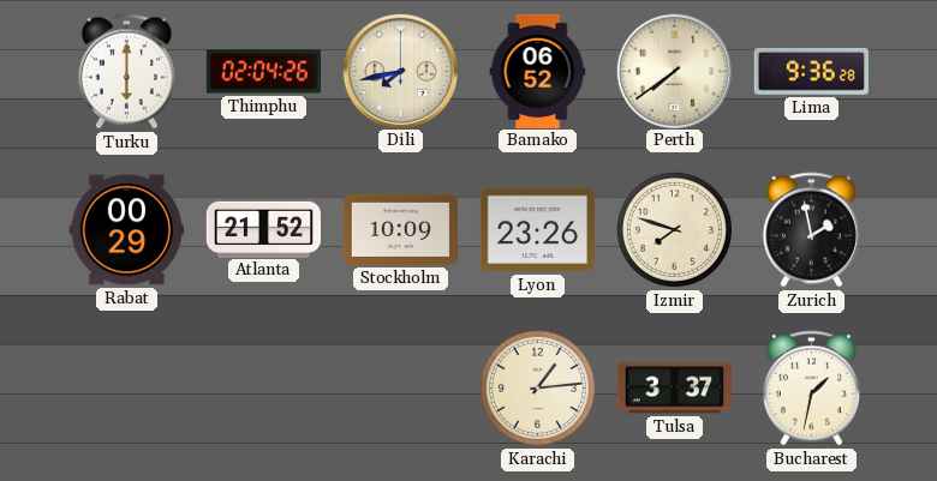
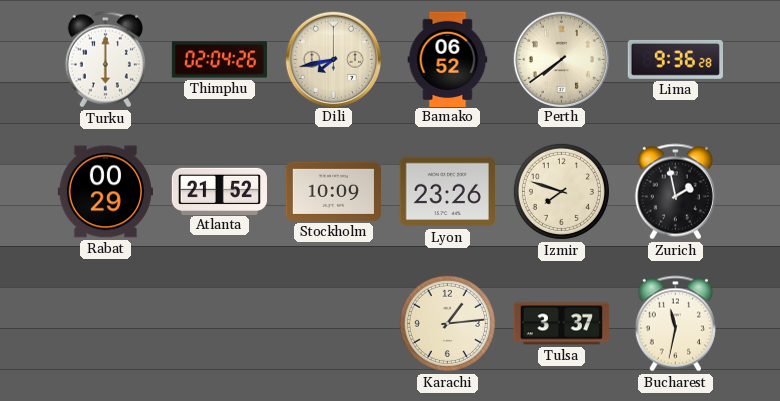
Bucharest: 1:32 -> 11:32 (675, 324)
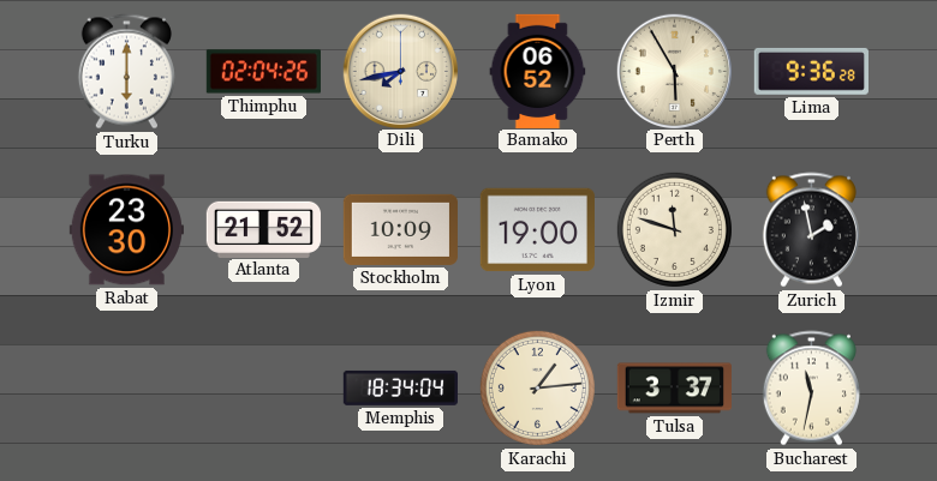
Perth: 7:39 -> 5:55 (674, 71)
Rabat: 00:29 -> 23:30 (126, 230)
Lyon: 23:26 -> 19:00 (537, 230)
Izmir: 7:48 -> 11:48 (674, 229)
Memphis: none -> 18:34 (400, 387)
